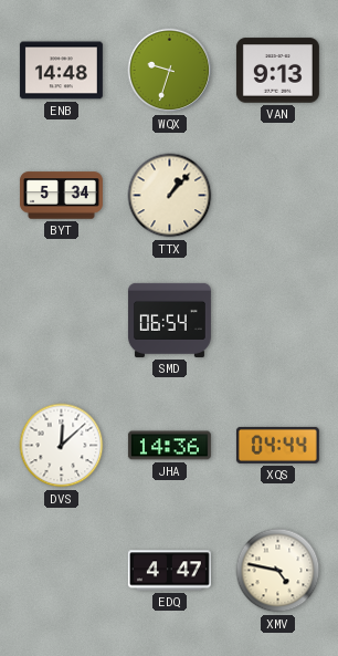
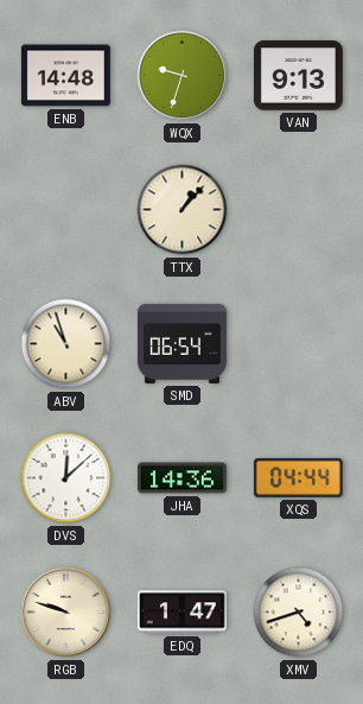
BYT: 5:34 -> none (61, 196)
ABV: none -> 10:57 (66, 344)
RGB: none -> 9:48 (66, 613)
EDQ: 4:47 -> 1:47 (181, 613)
XMV: 4:47 -> 4:42 (299, 613)
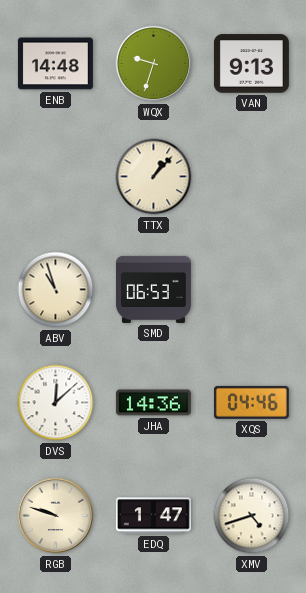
SMD: 06:54 -> 06:53 (153, 289)
XQS: 04:44 -> 04:46 (251, 402)
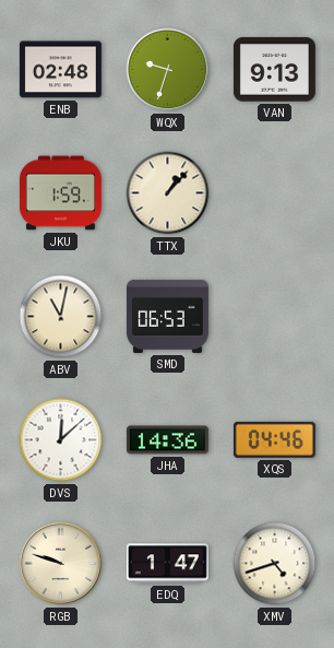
ENB: 14:48 -> 02:48 (60, 70)
JKU: none -> 1:59 (60, 193)
ABV: 10:57 -> 11:02 (61, 317)
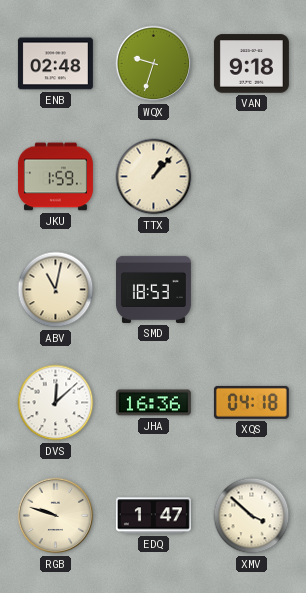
VAN: 9:13 -> 9:18 (251, 64)
SMD: 06:53 -> 18:53 (153, 289)
JHA: 14:36 -> 16:36 (153, 403)
XQS: 04:46 -> 04:18 (251, 402)
XMV: 4:42 -> 3:52 (252, 516)
